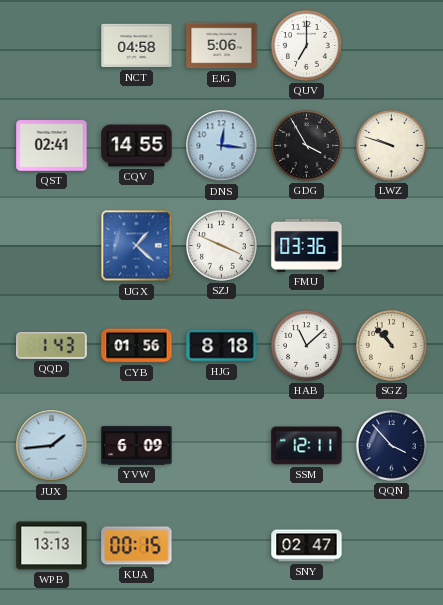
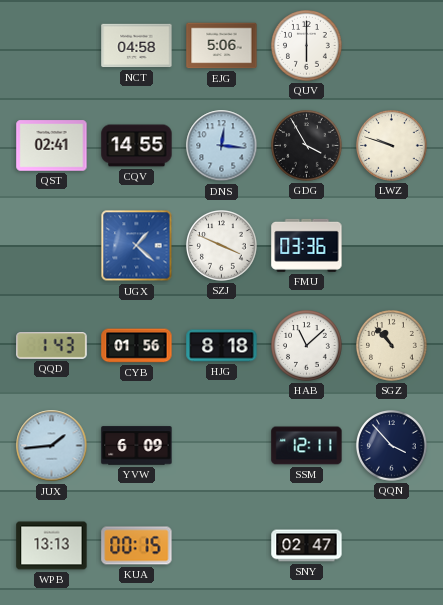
QUV: 7:00 -> 6:00 (307, 46)
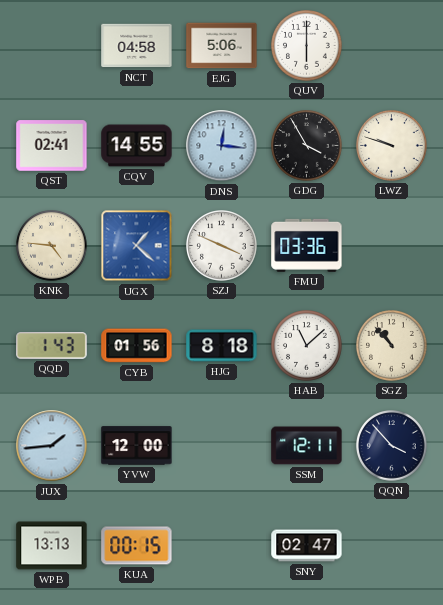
KNK: none -> 4:46 (52, 246)
YVW: 6:09 -> 12:00 (137, 446)
